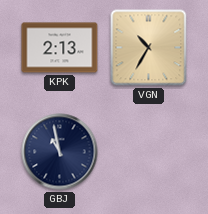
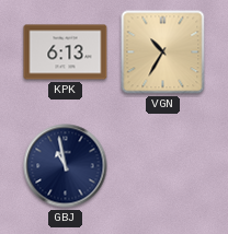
KPK: 2:13 -> 6:13 (66, 52)
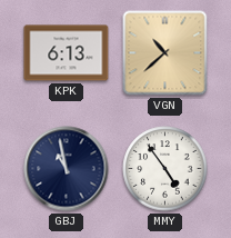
VGN: 10:35 -> 10:38 (165, 53)
MMY: none -> 4:54 (165, 169)
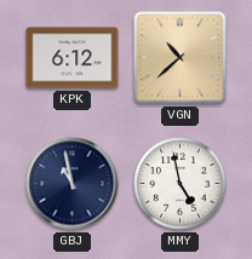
KPK: 6:13 -> 6:12 (73, 58)
MMY: 4:54 -> 4:58 (181, 184)
